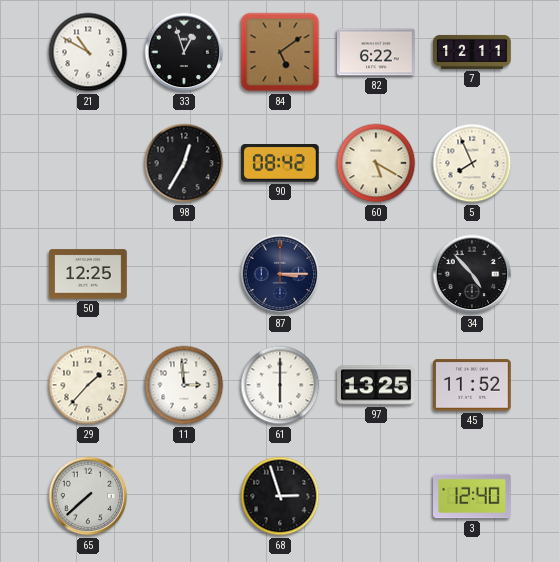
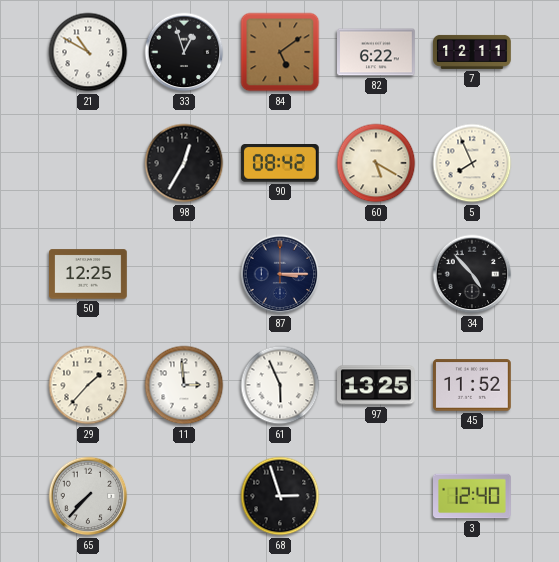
61: 6:00 -> 5:56 (280, 385)
65: 7:38 -> 7:37 (88, 496)
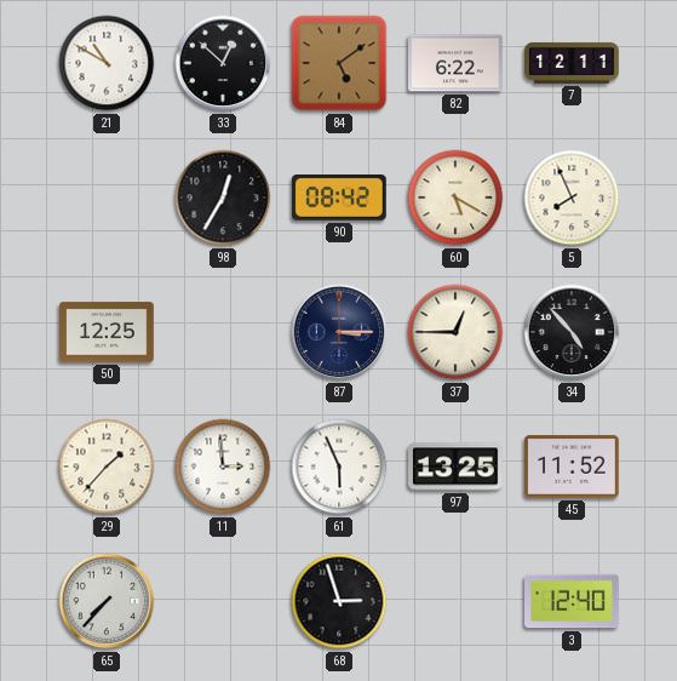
33: 12:57 -> 12:52 (223, 63)
37: none -> 12:45 (455, 332)
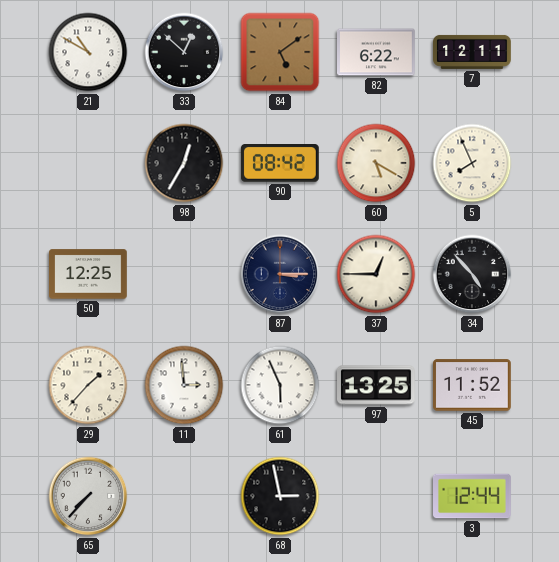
68: 2:57 -> 2:58 (280, 496)
3: 12:40 -> 12:44 (473, 496)
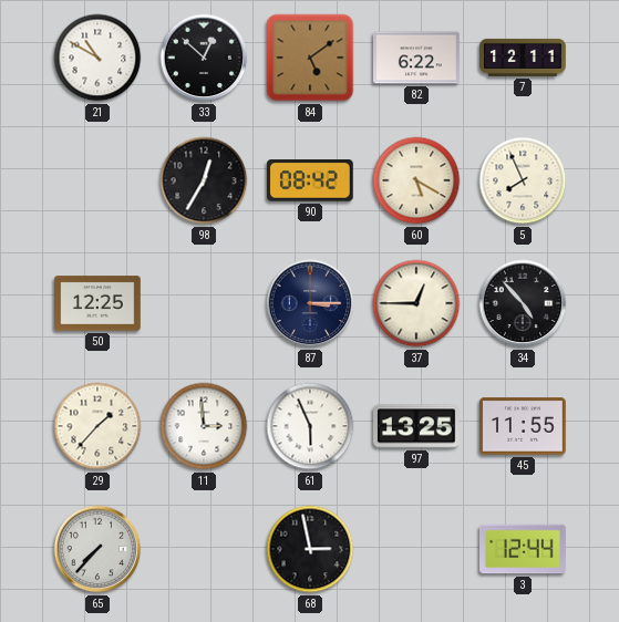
45: 11:52 -> 11:55 (524, 426)
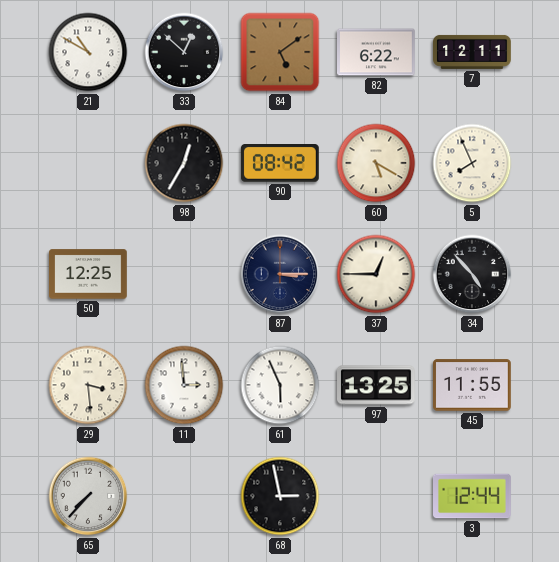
29: 1:37 -> 3:29 (88, 385)
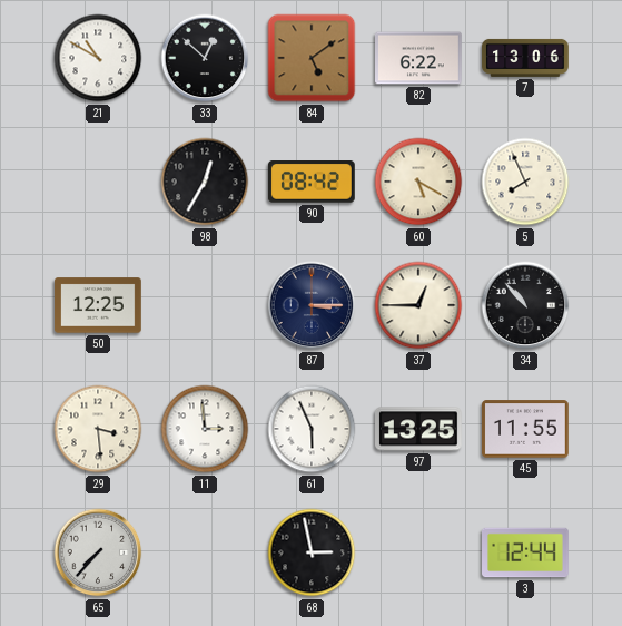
7: 12:11 -> 13:06 (525, 58)
34: 4:53 -> 10:53 (525, 305)
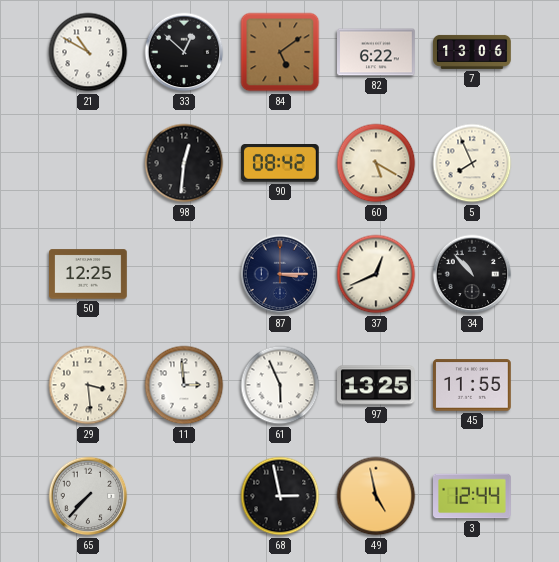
98: 12:35 -> 12:31 (184, 163)
37: 12:45 -> 12:41 (376, 274)
49: none -> 4:58 (376, 496)
